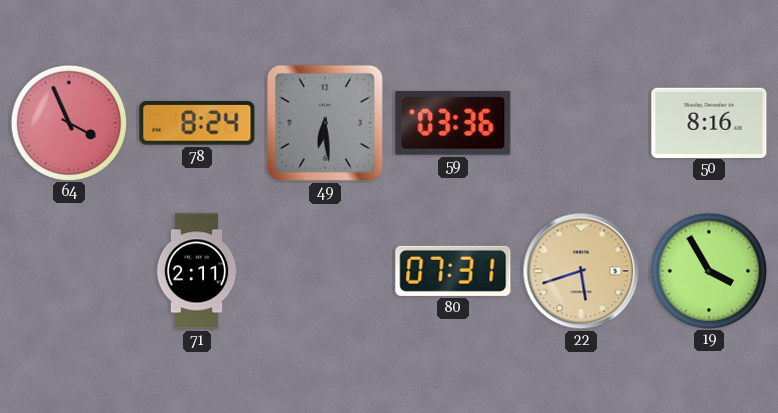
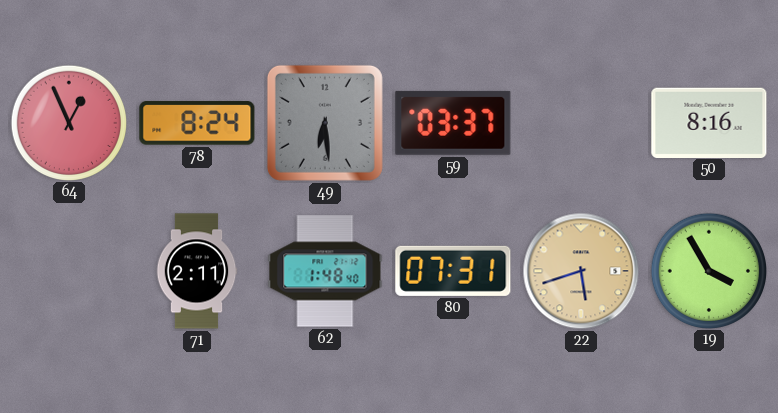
64: 3:56 -> 12:56 (68, 122)
59: 03:36 -> 03:37 (453, 123)
62: none -> 1:48 (325, 271)
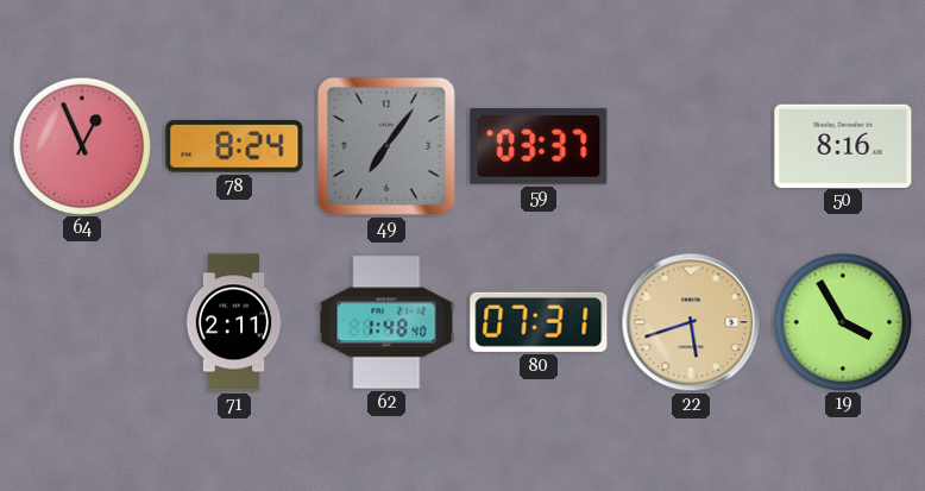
49: 6:29 -> 7:06 (386, 146)
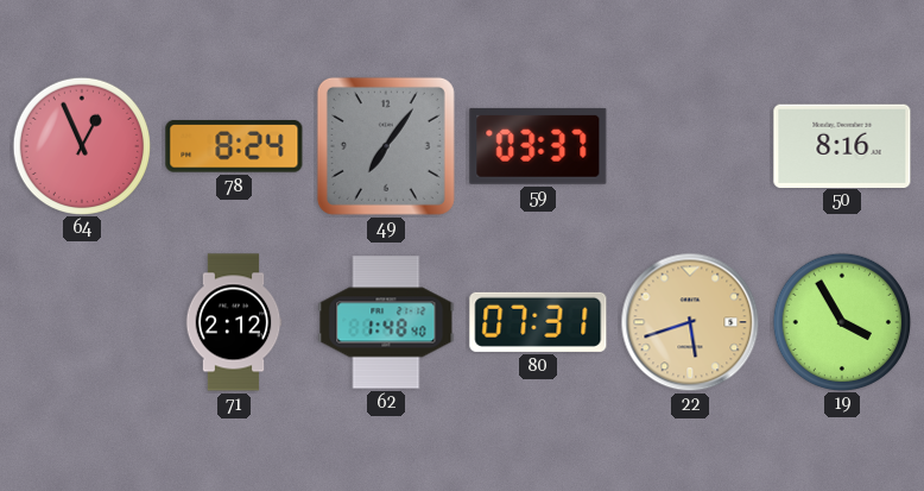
71: 2:11 -> 2:12 (234, 322)
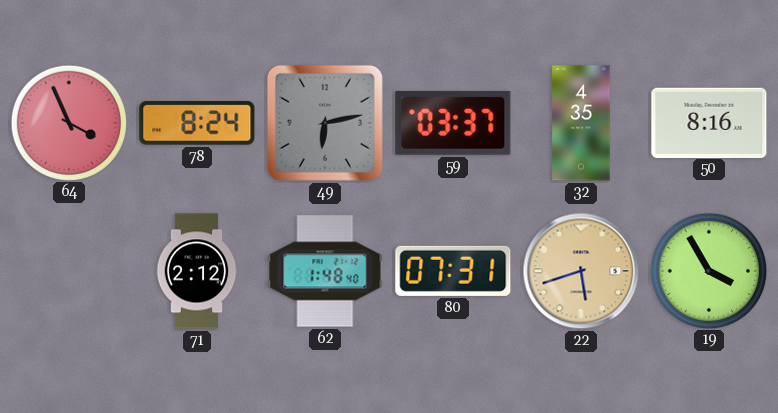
64: 12:56 -> 3:56 (68, 122)
49: 7:06 -> 6:13 (325, 123)
32: none -> 4:35 (581, 123)
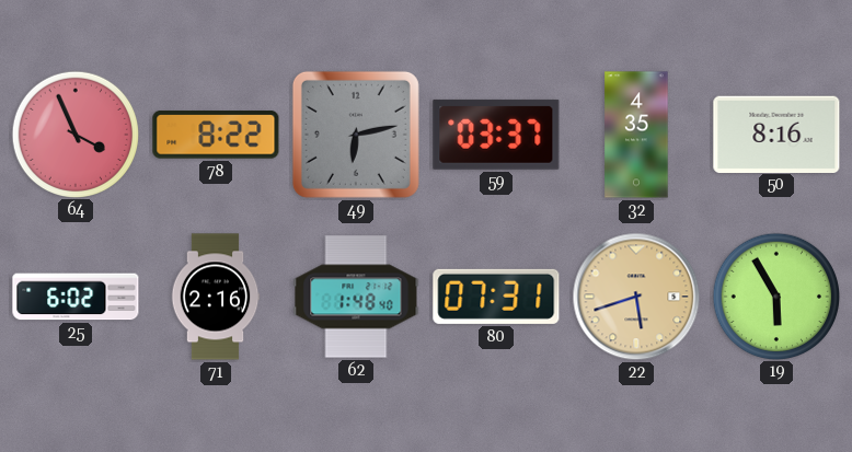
78: 8:24 -> 8:22 (216, 135)
25: none -> 6:02 (76, 297)
71: 2:12 -> 2:16 (216, 297)
19: 3:55 -> 5:55 (775, 295)
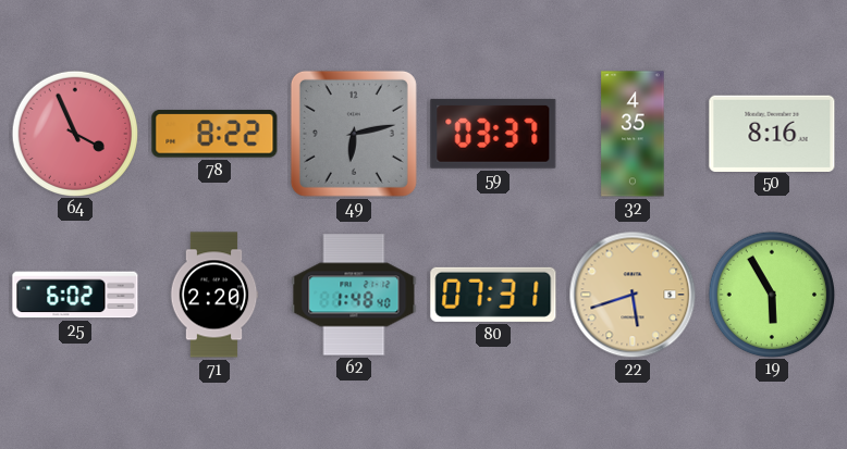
71: 2:16 -> 2:20 (214, 295)
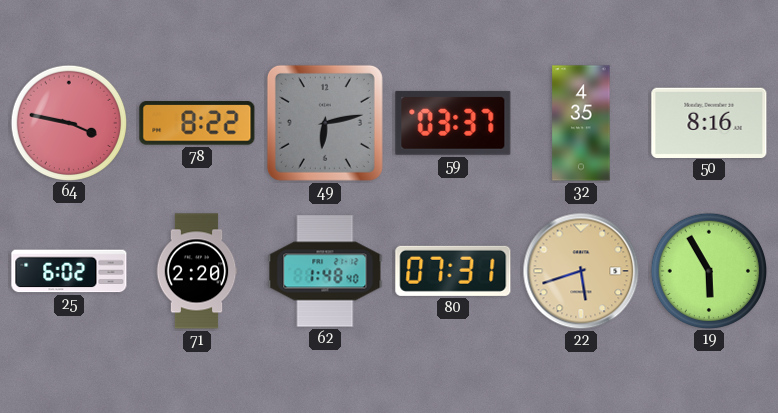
64: 3:56 -> 3:47 (68, 122)
